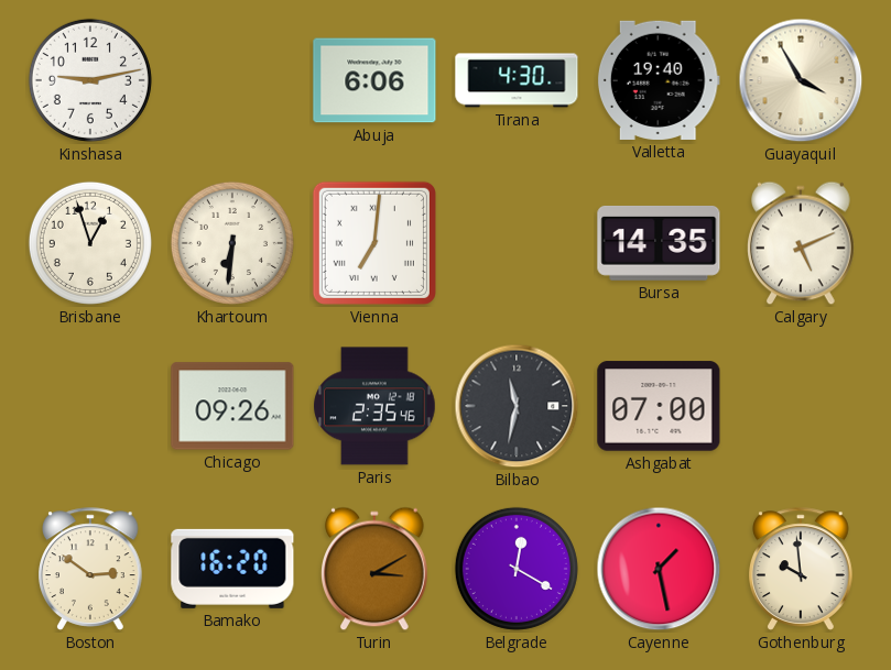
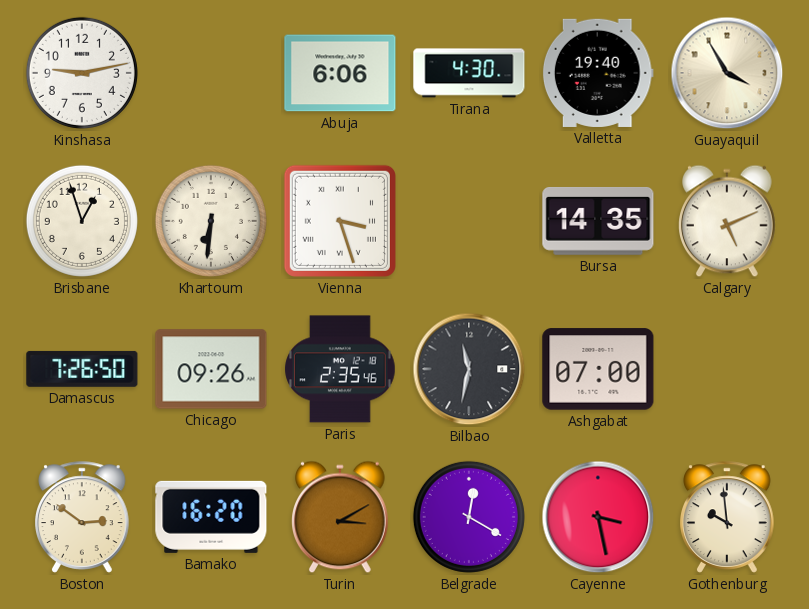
Vienna: 7:01 -> 3:27 (340, 221)
Damascus: none -> 7:26 (82, 369)
Cayenne: 1:28 -> 3:28 (598, 517)
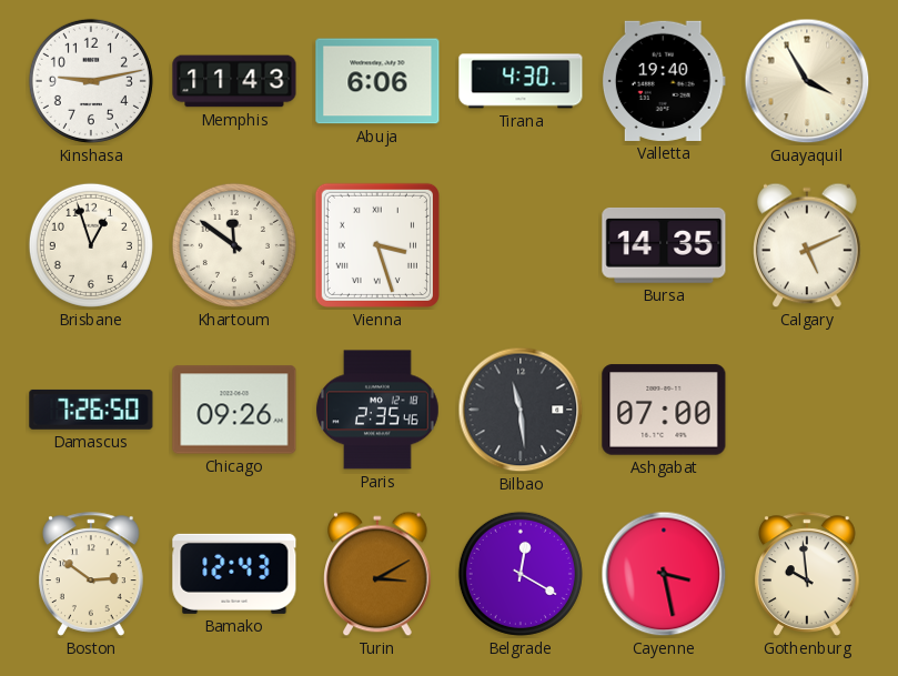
Memphis: none -> 11:43 (234, 81)
Khartoum: 6:31 -> 11:51 (234, 245)
Bilbao: 11:32 -> 11:29 (521, 410)
Bamako: 16:20 -> 12:43 (234, 574)
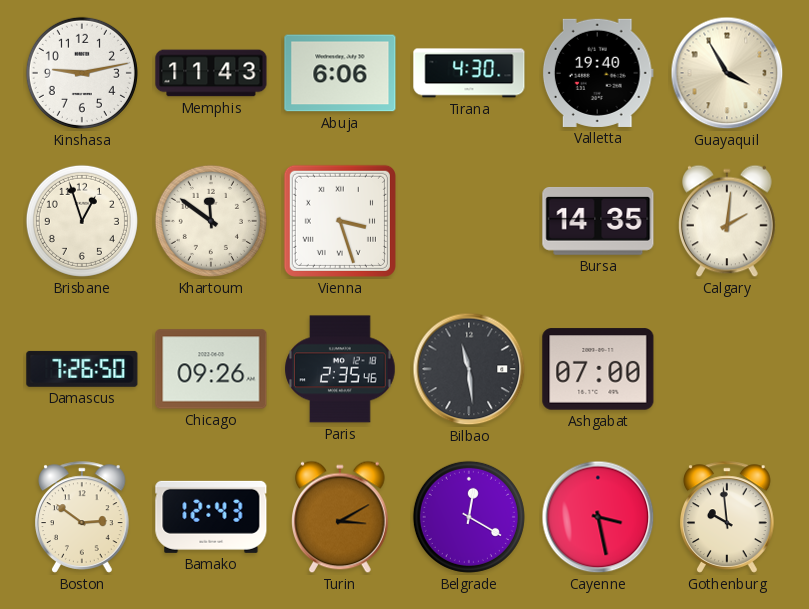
Calgary: 5:11 -> 2:01 (728, 221)
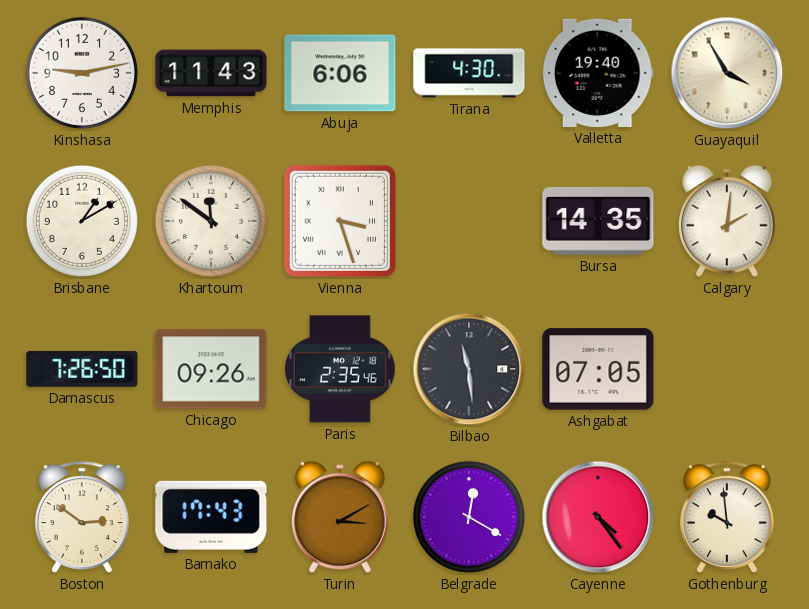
Brisbane: 12:57 -> 1:10 (82, 221)
Ashgabat: 07:00 -> 07:05 (598, 369)
Bamako: 12:43 -> 17:43 (211, 517)
Cayenne: 3:28 -> 4:24 (598, 517)
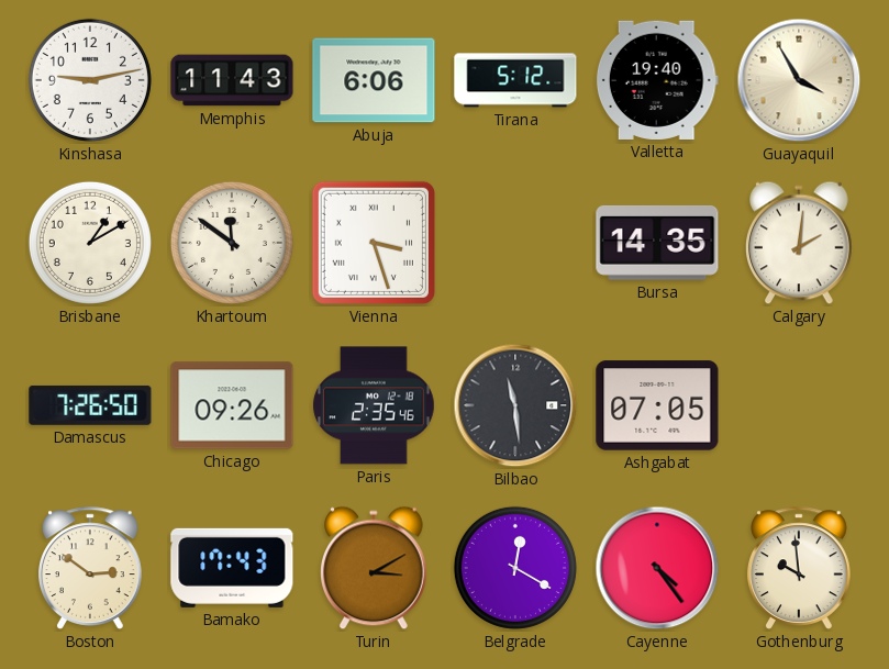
Tirana: 4:30 -> 5:12 (515, 80)
